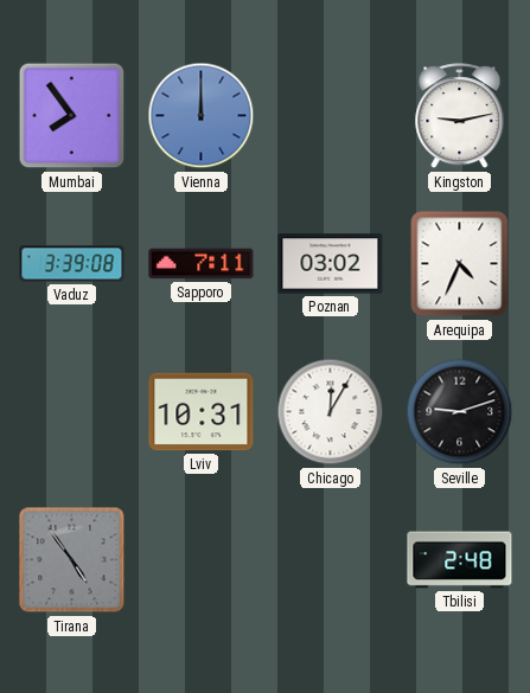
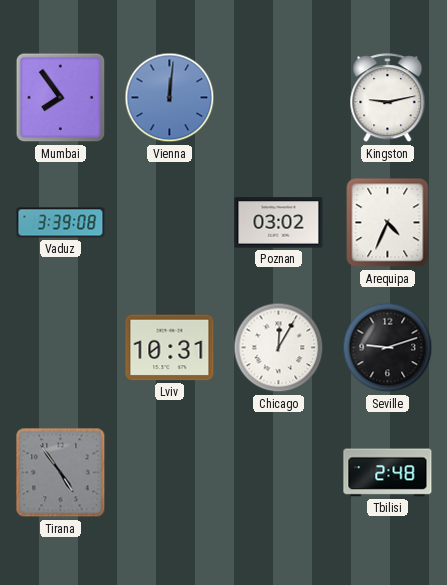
Vienna: 12:00 -> 12:01 (170, 98)
Sapporo: 7:11 -> none (202, 264)
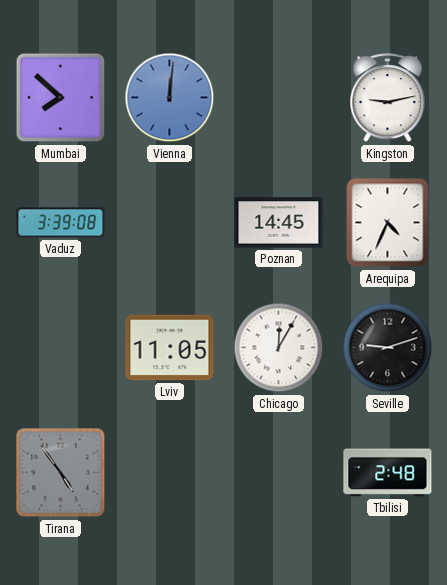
Mumbai: 7:54 -> 7:52 (61, 98)
Poznan: 03:02 -> 14:45 (279, 223)
Lviv: 10:31 -> 11:05 (170, 348)
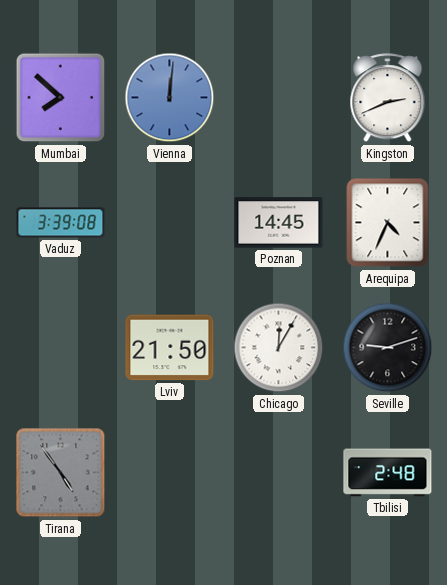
Kingston: 9:13 -> 2:41 (388, 98)
Lviv: 11:05 -> 21:50 (170, 348)
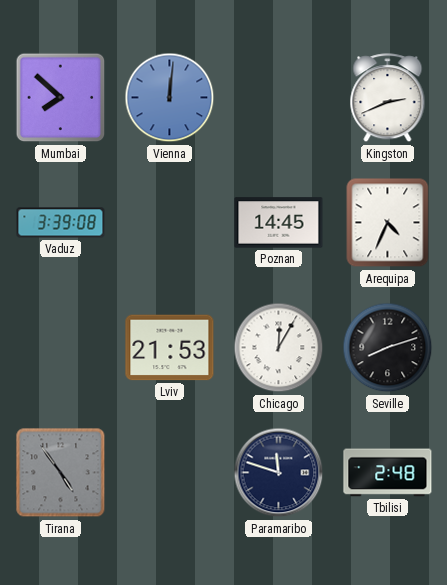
Lviv: 21:50 -> 21:53 (170, 348)
Seville: 9:12 -> 8:12 (388, 348)
Paramaribo: none -> 11:48 (279, 473)
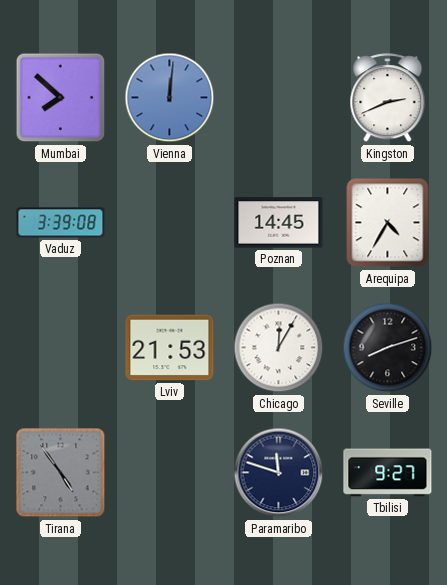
Arequipa: 4:34 -> 4:35 (388, 223)
Tbilisi: 2:48 -> 9:27 (388, 473)
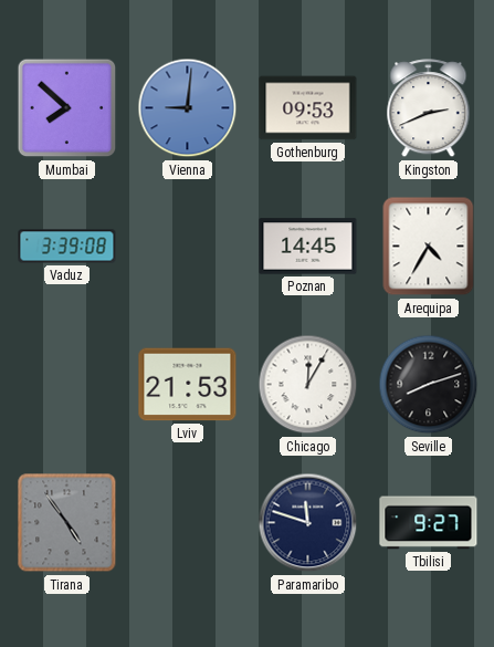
Vienna: 12:01 -> 9:01 (188, 108)
Gothenburg: none -> 09:53 (308, 108)
